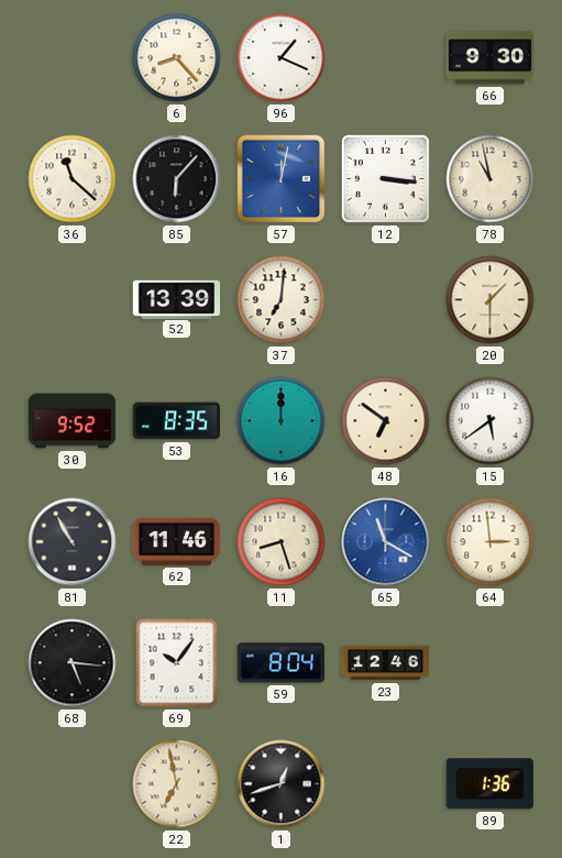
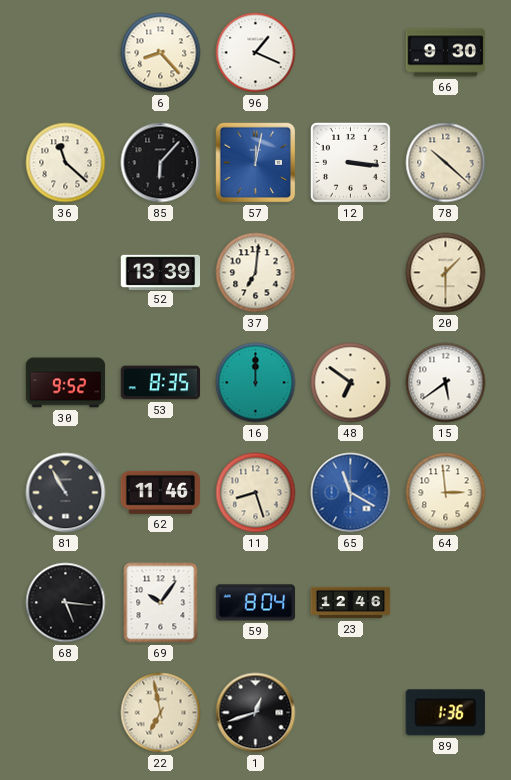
78: 10:58 -> 10:22 (446, 163)
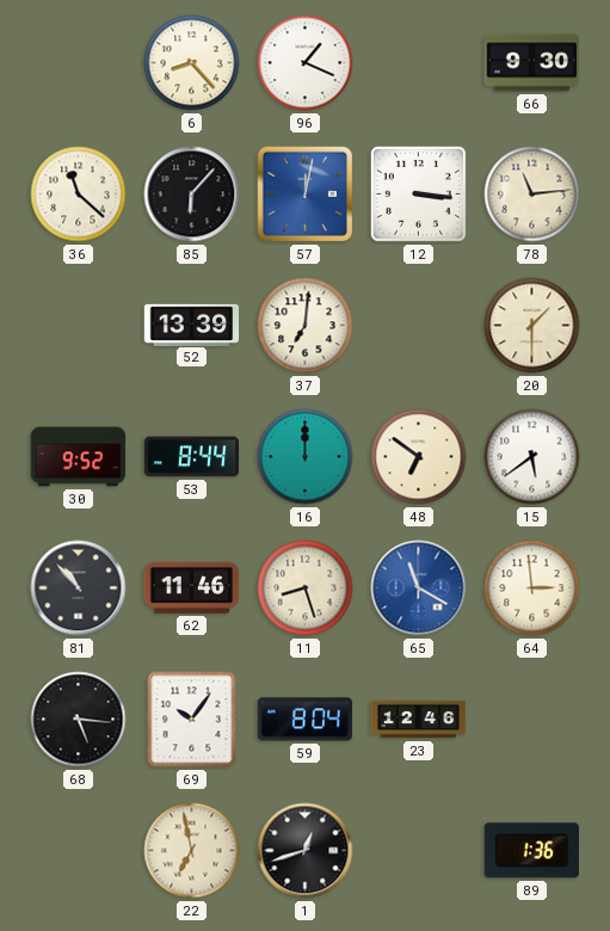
78: 10:22 -> 11:14 (532, 195)
53: 8:35 -> 8:44 (192, 457)
81: 10:55 -> 10:53 (79, 588)
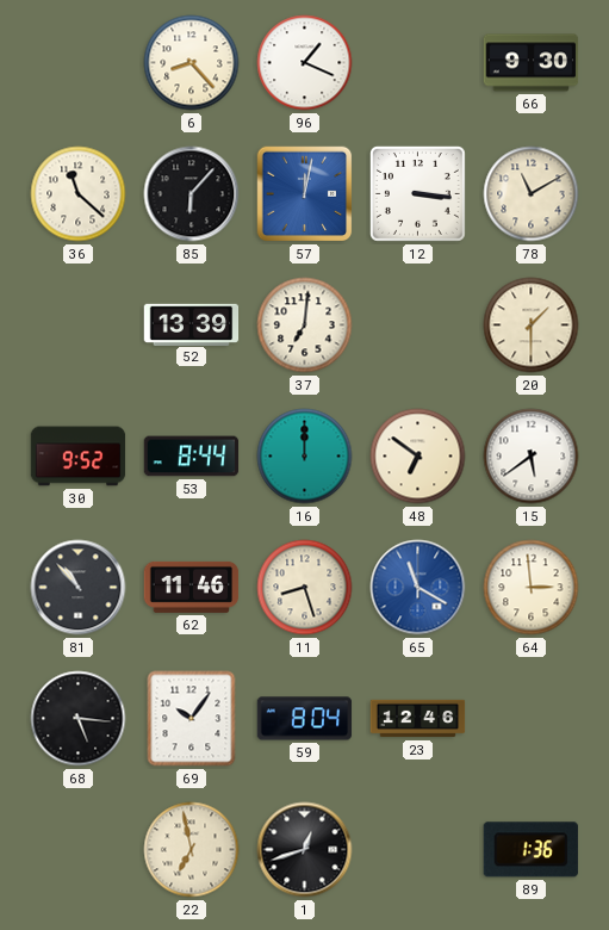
78: 11:14 -> 11:10 (532, 194)
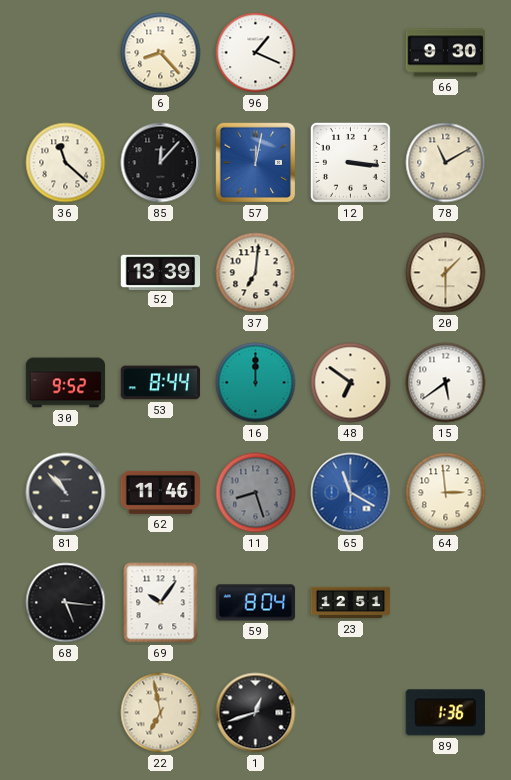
85: 6:07 -> 12:07 (161, 163)
11 dial: cream -> grey (256, 493)
23: 12:46 -> 12:51 (351, 603)
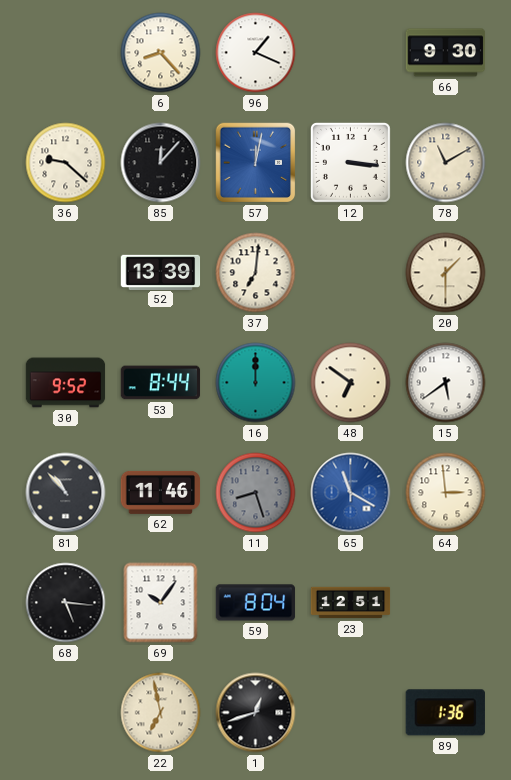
36: 11:22 -> 9:22 (66, 163)
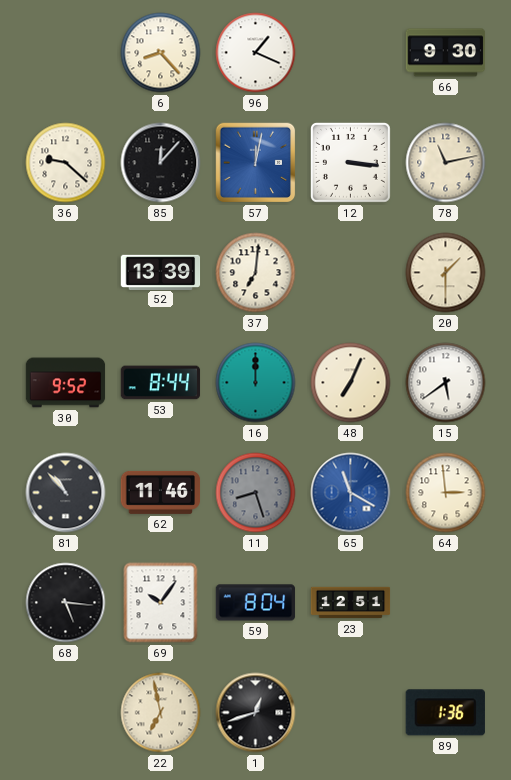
78: 11:10 -> 11:13 (446, 163)
48: 6:51 -> 7:04 (351, 383)
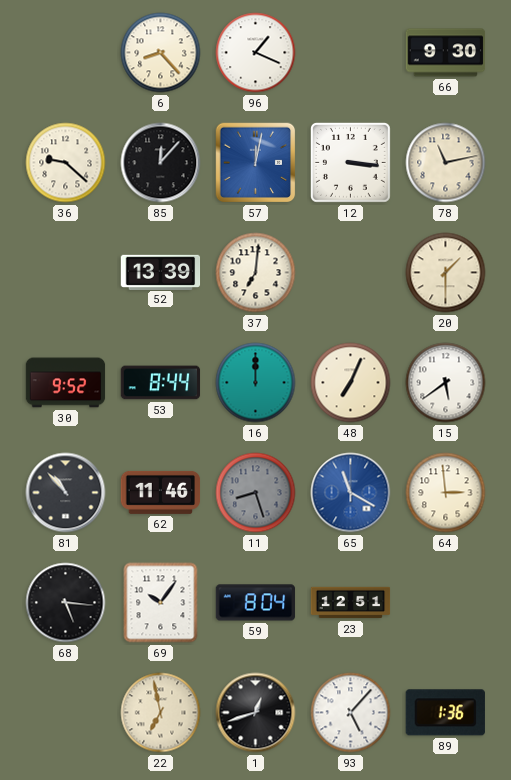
93: none -> 5:07 (351, 713)
